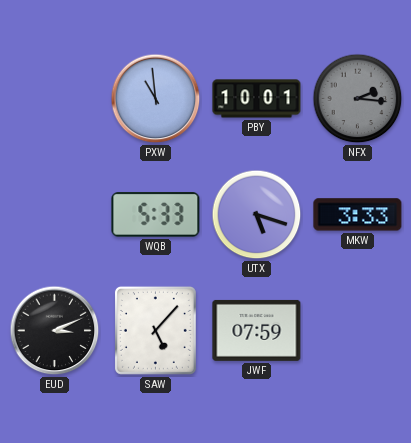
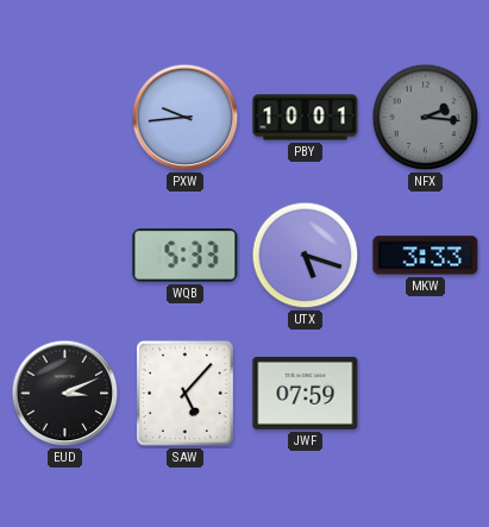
PXW: 10:59 -> 9:44 (186, 118)
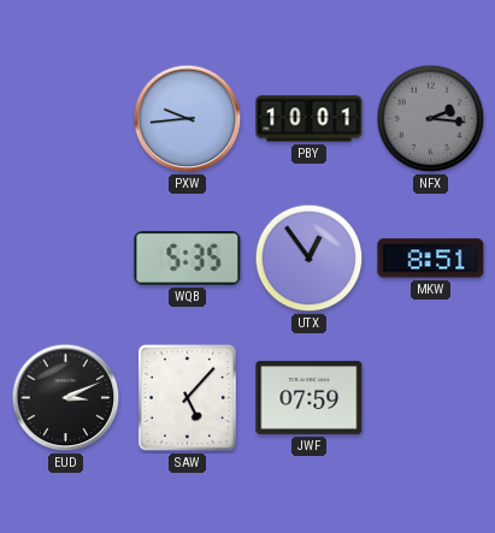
WQB: 5:33 -> 5:35 (188, 259)
UTX: 5:18 -> 12:54 (310, 259)
MKW: 3:33 -> 8:51 (431, 259)
